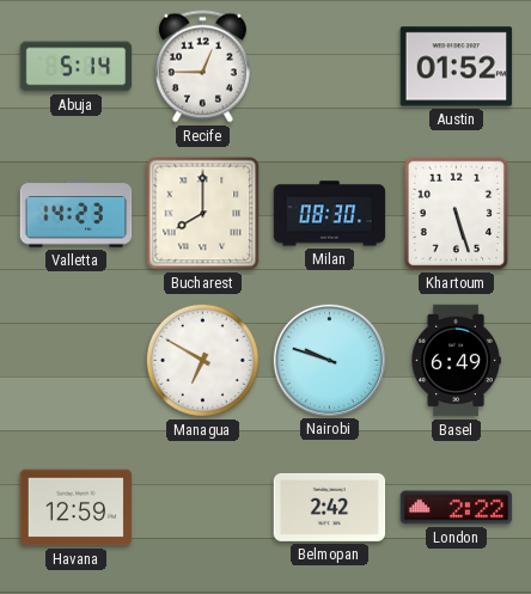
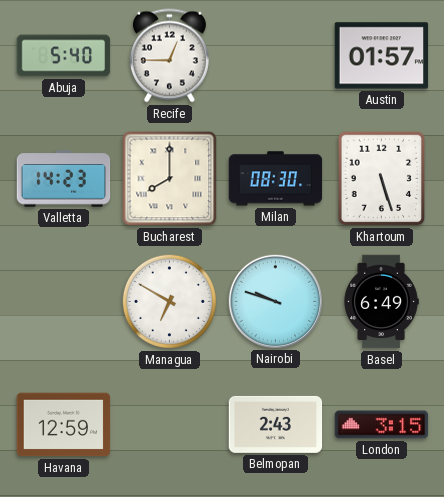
Abuja: 5:14 -> 5:40 (64, 56)
Austin: 01:52 -> 01:57 (382, 56)
Belmopan: 2:42 -> 2:43 (276, 424)
London: 2:22 -> 3:15 (382, 425)
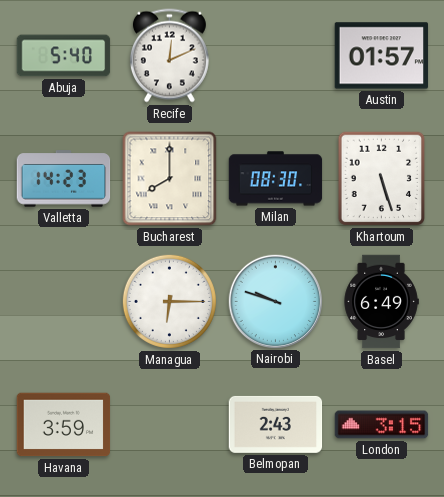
Recife: 12:45 -> 12:11 (169, 56)
Managua: 6:50 -> 6:15 (169, 301)
Havana: 12:59 -> 3:59 (64, 425)
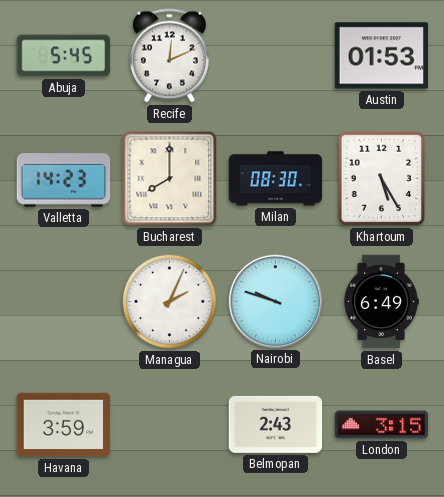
Abuja: 5:40 -> 5:45 (64, 56)
Austin: 01:57 -> 01:53 (382, 56)
Khartoum: 5:27 -> 5:25 (382, 179)
Managua: 6:15 -> 2:04 (169, 301)
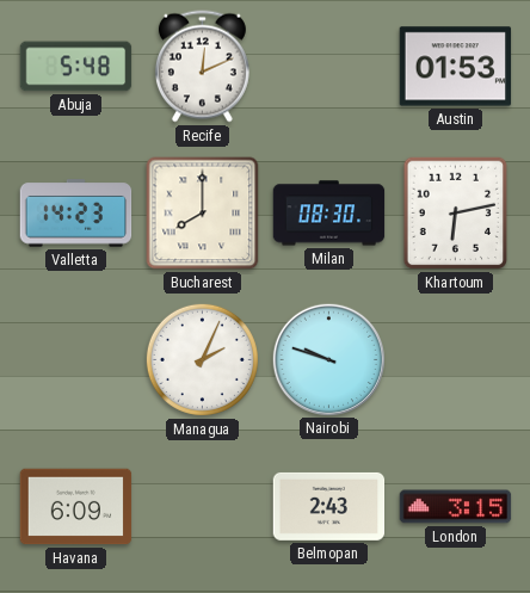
Abuja: 5:45 -> 5:48 (76, 67)
Khartoum: 5:25 -> 6:13 (456, 214)
Basel: 6:49 -> none (381, 302)
Havana: 3:59 -> 6:09 (76, 507)
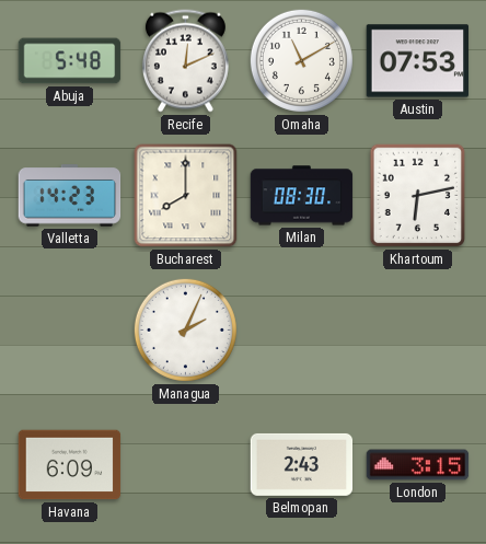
Omaha: none -> 11:10 (301, 60)
Austin: 01:53 -> 07:53 (418, 61)
Nairobi: 9:48 -> none (328, 359)
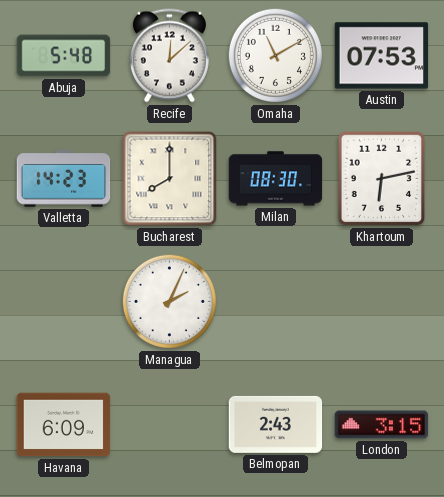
Recife: 12:11 -> 12:08 (169, 56)
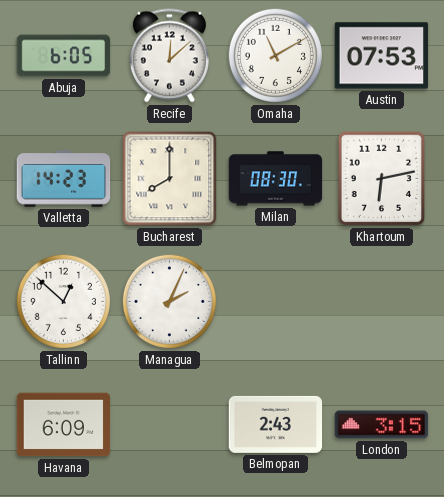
Abuja: 5:48 -> 6:05 (64, 56)
Tallinn: none -> 12:52 (63, 301)
